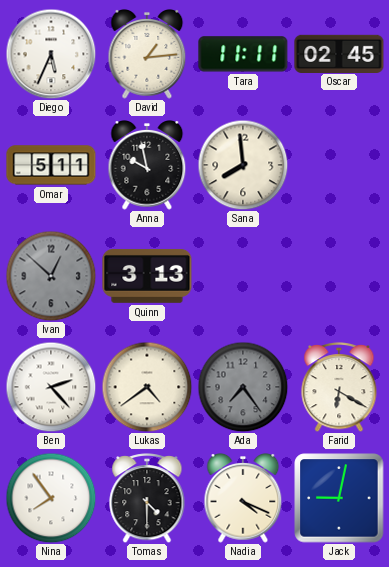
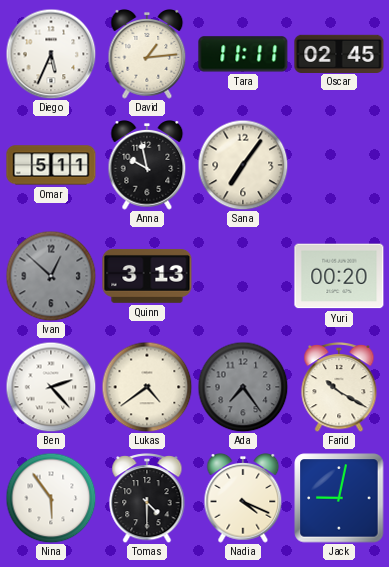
Sana: 7:59 -> 7:06 (243, 165)
Yuri: none -> 00:20 (339, 276)
Farid: 6:20 -> 10:20 (339, 387)
Nina: 7:54 -> 5:54 (51, 498)
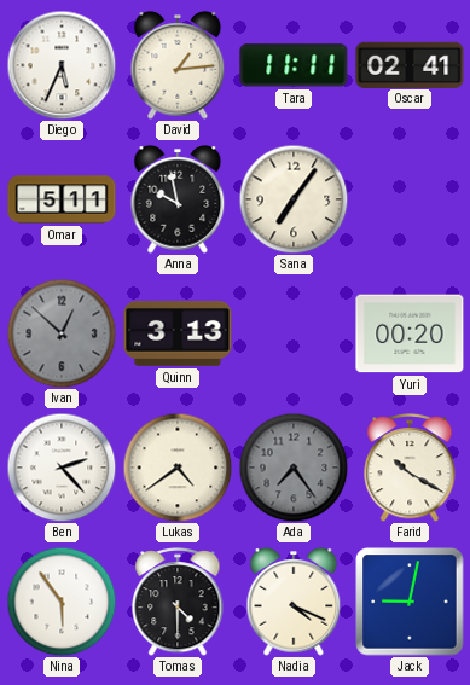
Oscar: 02:45 -> 02:41 (410, 64)
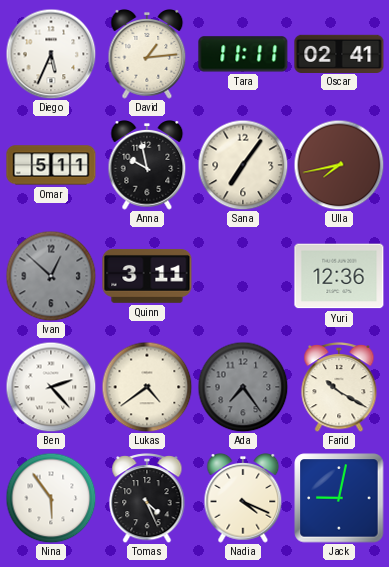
Ulla: none -> 7:43 (339, 165)
Quinn: 3:13 -> 3:11 (147, 277)
Yuri: 00:20 -> 12:36 (339, 276)
Tomas: 4:30 -> 4:26 (147, 498)
